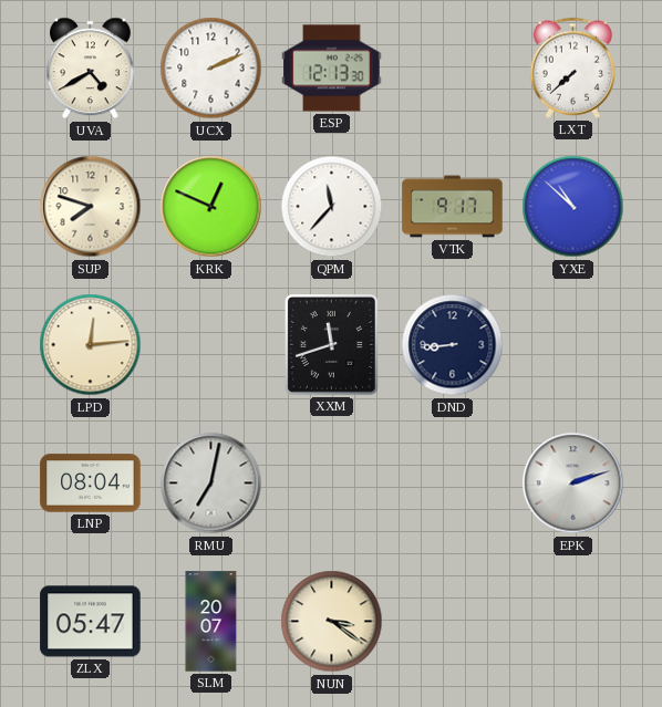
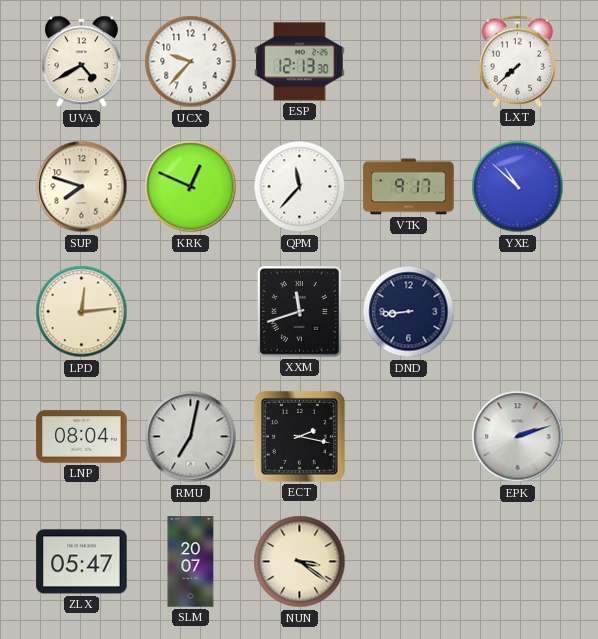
UCX: 2:11 -> 9:37 (191, 62)
ECT: none -> 2:17 (299, 436)
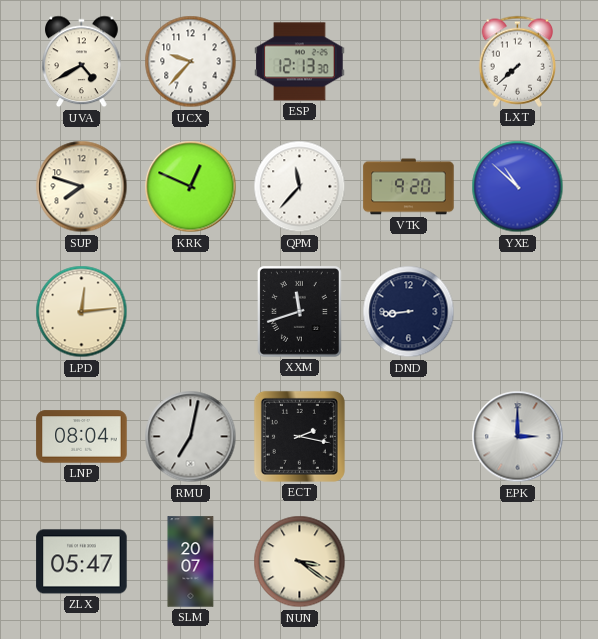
VTK: 9:17 -> 9:20 (409, 187)
EPK: 2:12 -> 3:00 (518, 437)
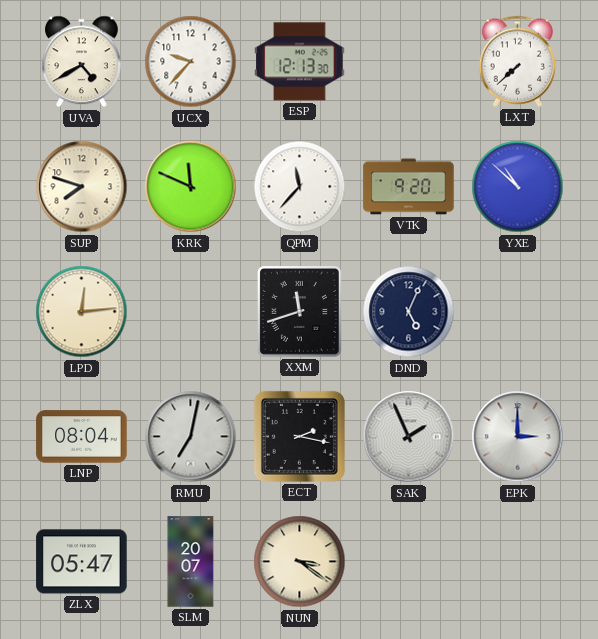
KRK: 12:49 -> 11:49 (191, 187)
DND: 8:44 -> 5:04 (409, 312)
SAK: none -> 1:56 (409, 437)
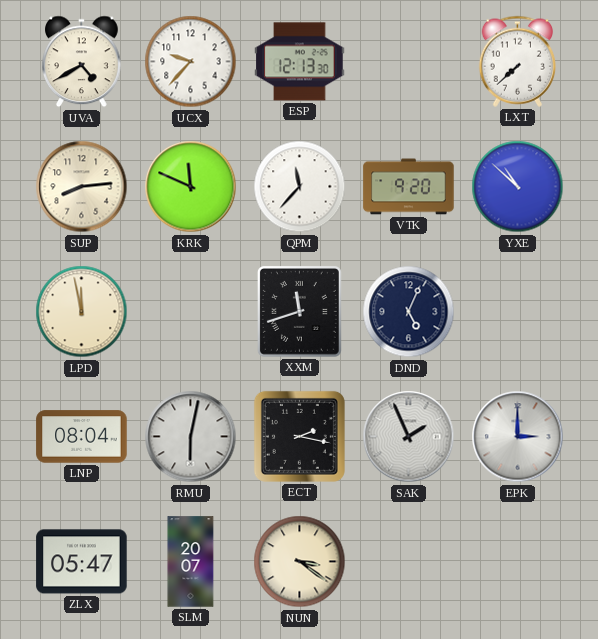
SUP: 7:48 -> 8:14 (82, 187)
LPD: 12:14 -> 11:58 (82, 312)
RMU: 7:02 -> 6:02 (191, 437)
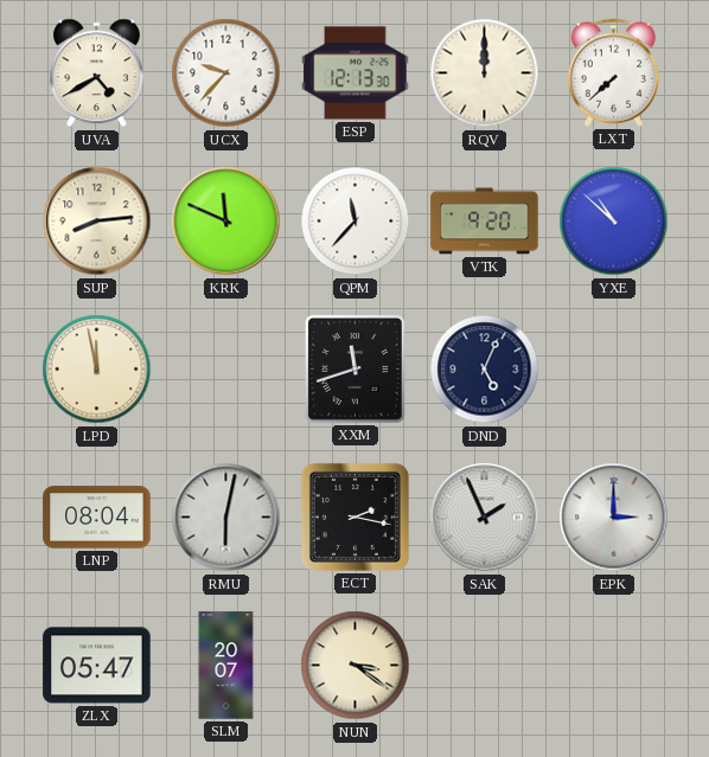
RQV: none -> 12:00 (485, 73)
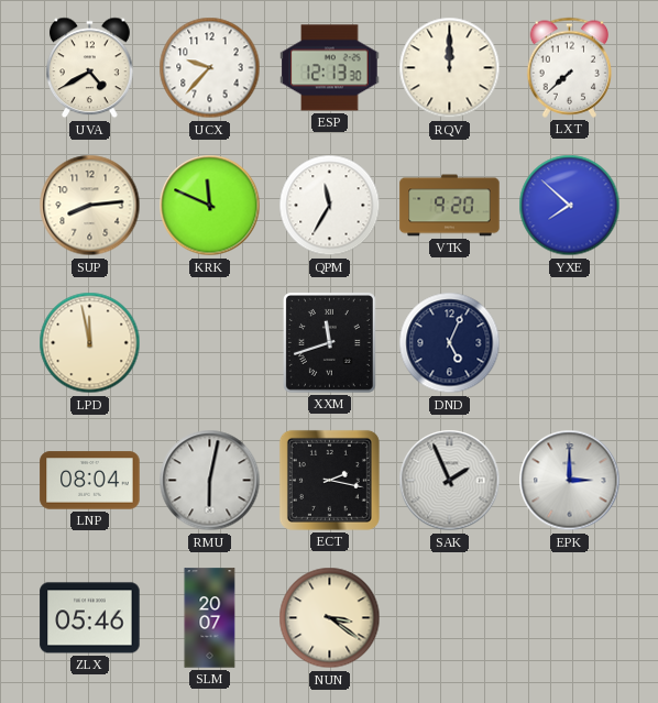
QPM: 11:37 -> 11:35 (330, 206)
YXE: 10:52 -> 7:52 (570, 206)
ZLX: 05:47 -> 05:46 (90, 618)
